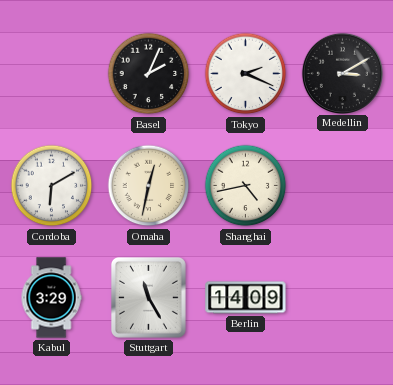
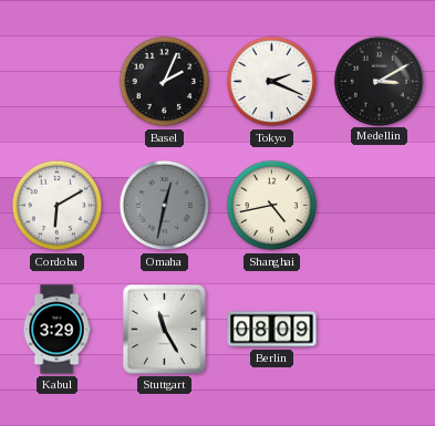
Omaha dial: cream -> grey (165, 206)
Berlin: 14:09 -> 08:09 (272, 330)
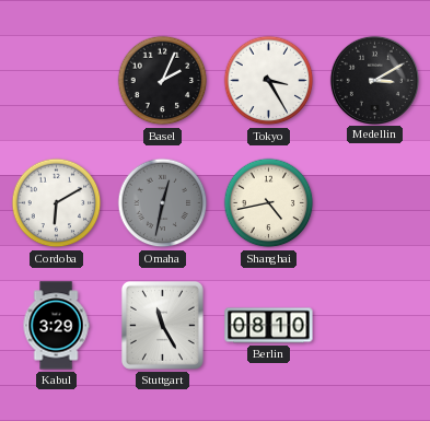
Tokyo: 2:19 -> 3:25 (269, 81)
Berlin: 08:09 -> 08:10 (269, 326)
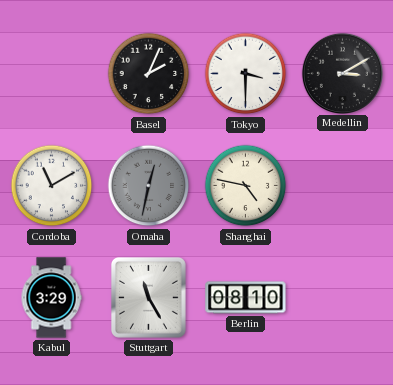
Tokyo: 3:25 -> 3:30 (246, 74)
Cordoba: 6:10 -> 11:10 (52, 186)
Shanghai: 4:43 -> 4:47 (246, 186)
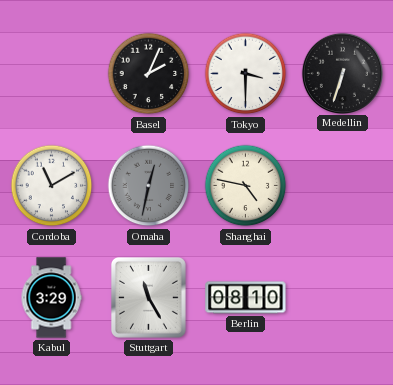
Medellin: 3:10 -> 6:33 (342, 73)
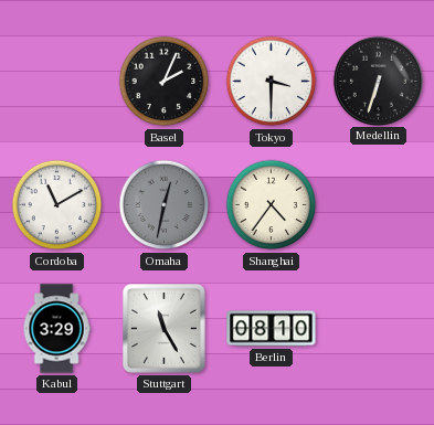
Shanghai: 4:47 -> 4:36 (272, 205)
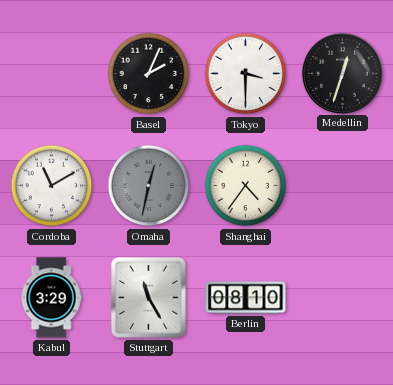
Medellin: 6:33 -> 12:33 (342, 73)
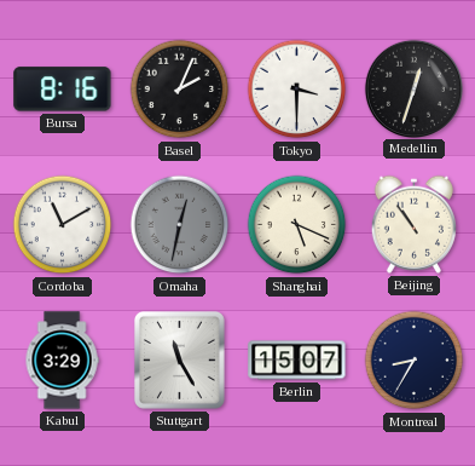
Bursa: none -> 8:16 (63, 90)
Shanghai: 4:36 -> 5:19 (297, 225)
Beijing: none -> 10:54 (413, 224)
Berlin: 08:10 -> 15:07 (297, 361)
Montreal: none -> 8:35 (415, 361)
